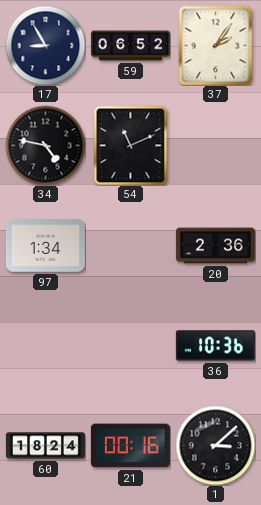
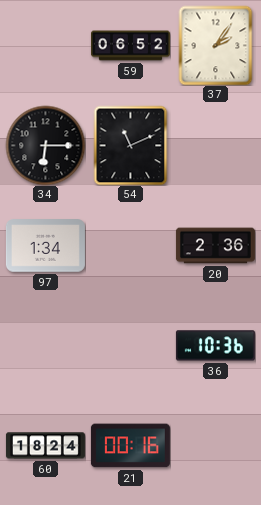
17: 8:55 -> none (45, 45)
34: 4:47 -> 6:15 (45, 145)
1: 3:08 -> none (215, 445)
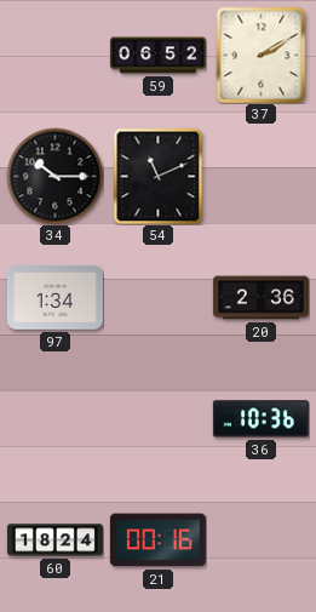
37: 2:06 -> 2:10 (262, 55)
34: 6:15 -> 10:15 (54, 176)
